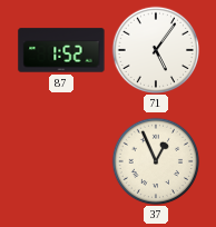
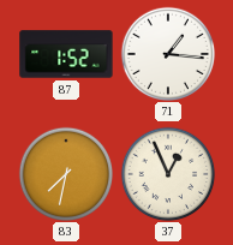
71: 5:06 -> 1:16 (168, 54)
83: none -> 7:32 (66, 174)
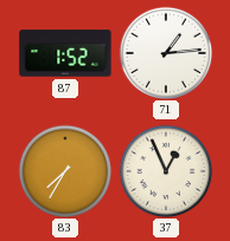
71: 1:16 -> 1:14 (166, 53)
83: 7:32 -> 7:35 (65, 171)
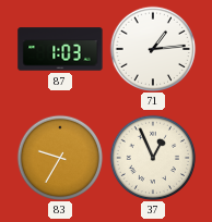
87: 1:52 -> 1:03 (60, 49)
83: 7:35 -> 9:35 (60, 158)
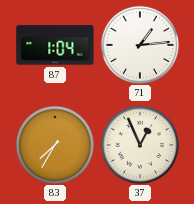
87: 1:03 -> 1:04 (55, 45)
83: 9:35 -> 7:35 (55, 145)
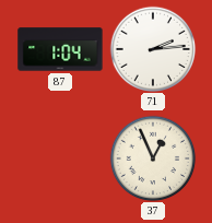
71: 1:14 -> 2:14 (153, 49)
83: 7:35 -> none (55, 145)
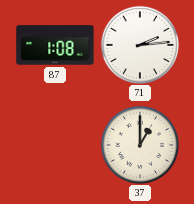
87: 1:04 -> 1:08 (55, 45)
37: 12:56 -> 1:00 (140, 145)
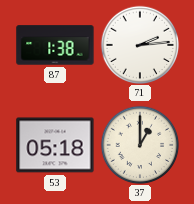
87: 1:08 -> 1:38 (55, 45)
53: none -> 05:18 (55, 145)
